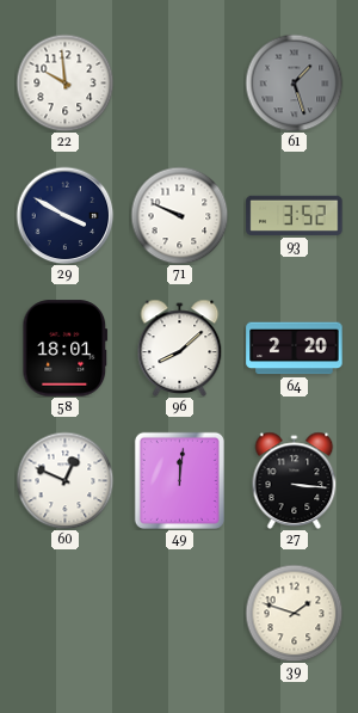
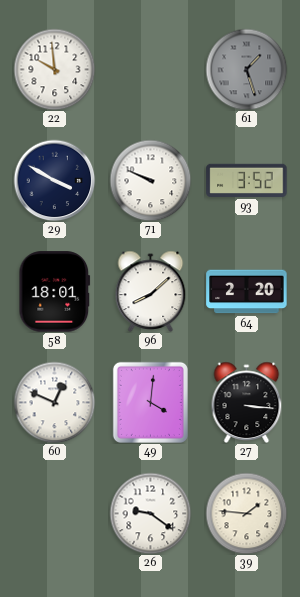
49: 12:01 -> 4:01 (150, 402)
26: none -> 9:21 (150, 513)
39: 1:48 -> 1:46 (246, 513)
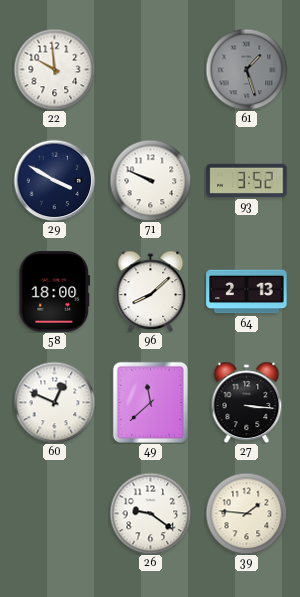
58: 18:01 -> 18:00 (55, 292)
64: 2:20 -> 2:13 (247, 292)
49: 4:01 -> 11:38 (150, 402)
